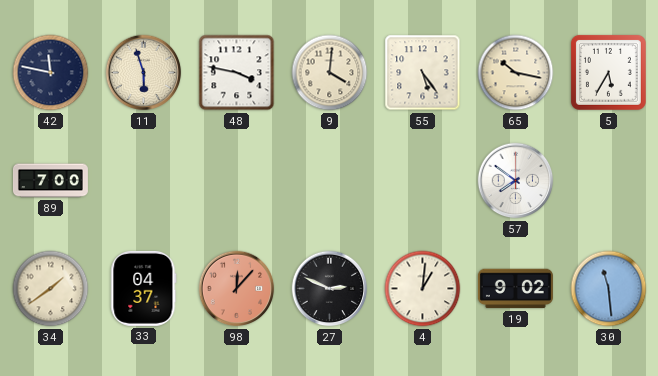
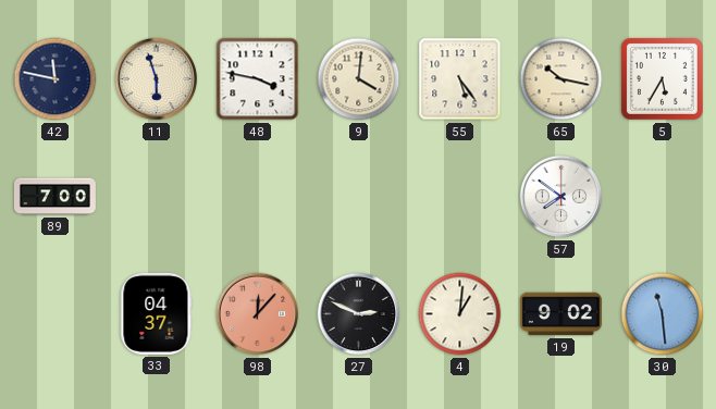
34: 1:39 -> none (51, 289)
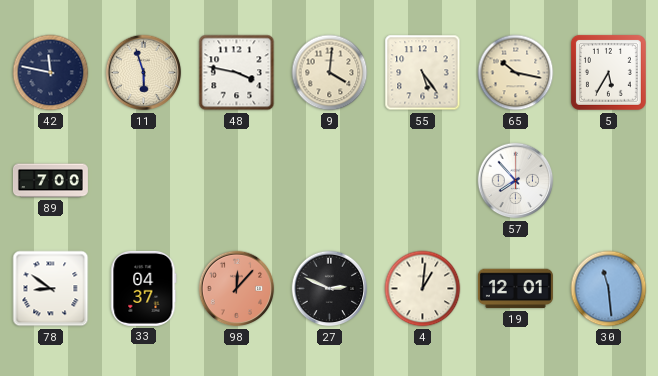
57: 7:51 -> 7:53 (516, 181)
78: none -> 8:51 (51, 289)
19: 9:02 -> 12:01 (515, 289)
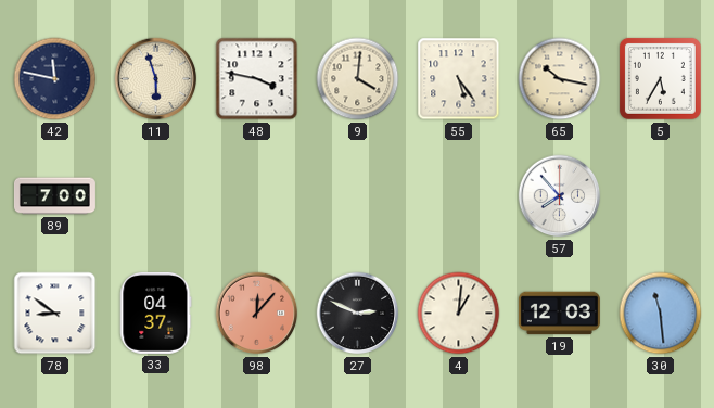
19: 12:01 -> 12:03 (559, 314)
